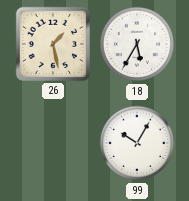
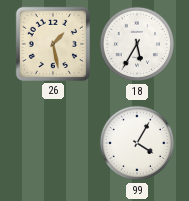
99: 10:05 -> 4:05 (137, 143)
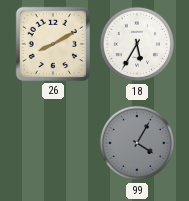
26: 1:28 -> 8:10 (53, 44)
99 dial: white -> grey (137, 143)
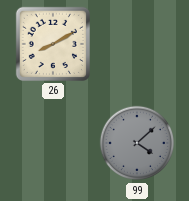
18: 5:35 -> none (137, 44)
99: 4:05 -> 4:08 (137, 143)
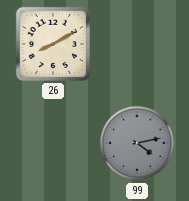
99: 4:08 -> 4:13 (137, 143)
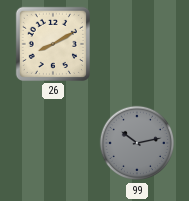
99: 4:13 -> 10:13 (137, 143)
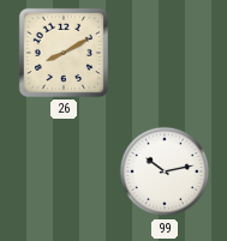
99 dial: grey -> white (165, 171)
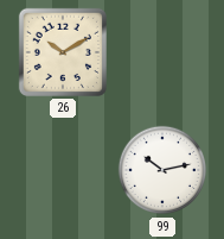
26: 8:10 -> 10:10 (63, 52)
